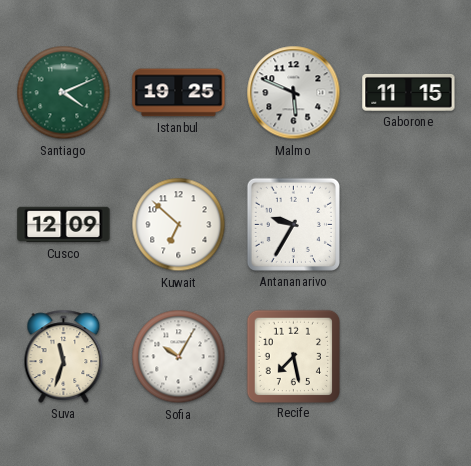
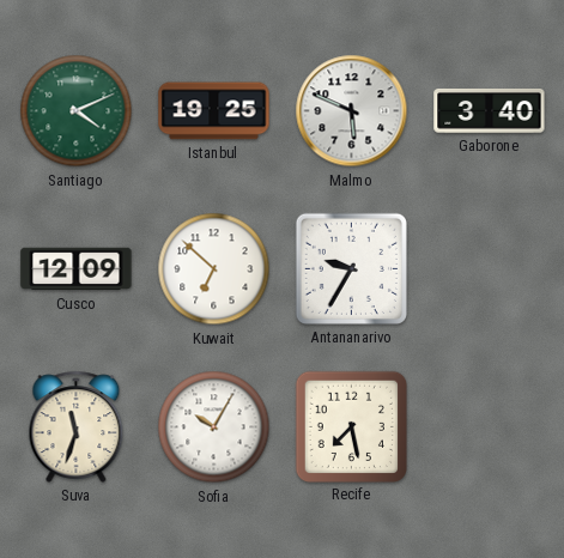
Gaborone: 11:15 -> 3:40 (490, 111)
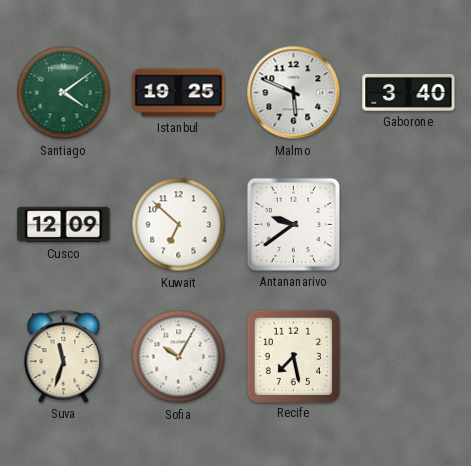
Santiago: 4:11 -> 4:09 (64, 93)
Antananarivo: 9:35 -> 9:39 (293, 224)
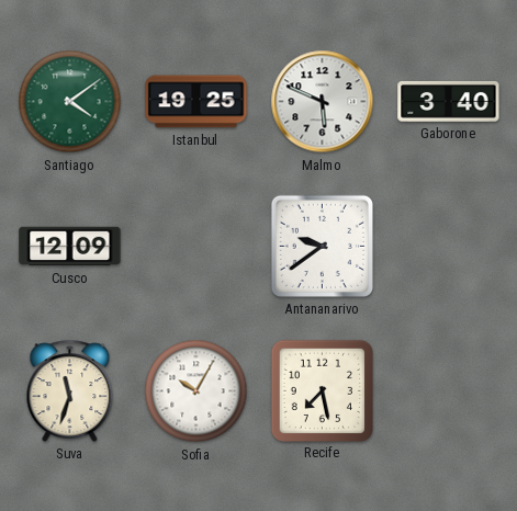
Kuwait: 6:52 -> none (179, 225)
